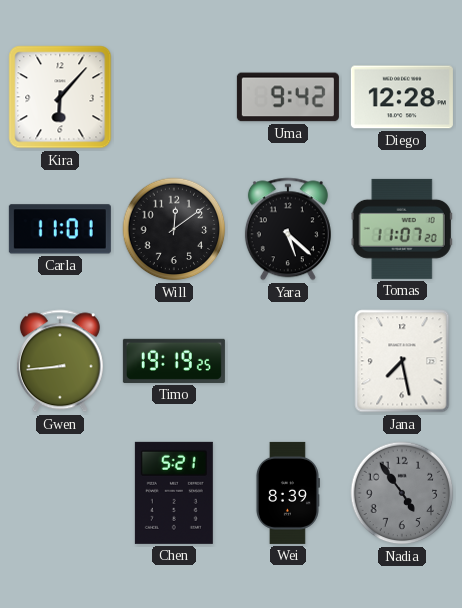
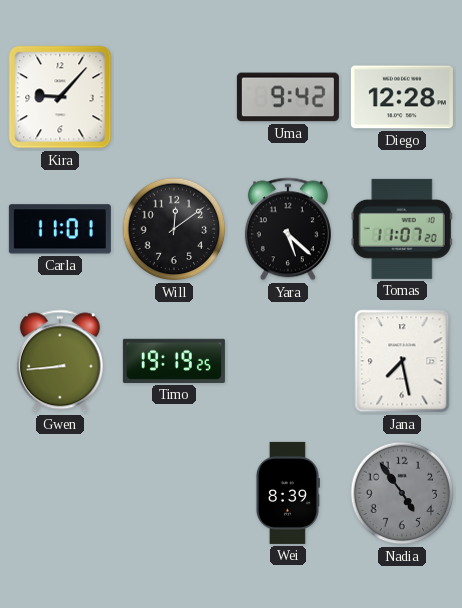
Kira: 6:07 -> 9:07 (60, 97)
Chen: 5:21 -> none (174, 493)
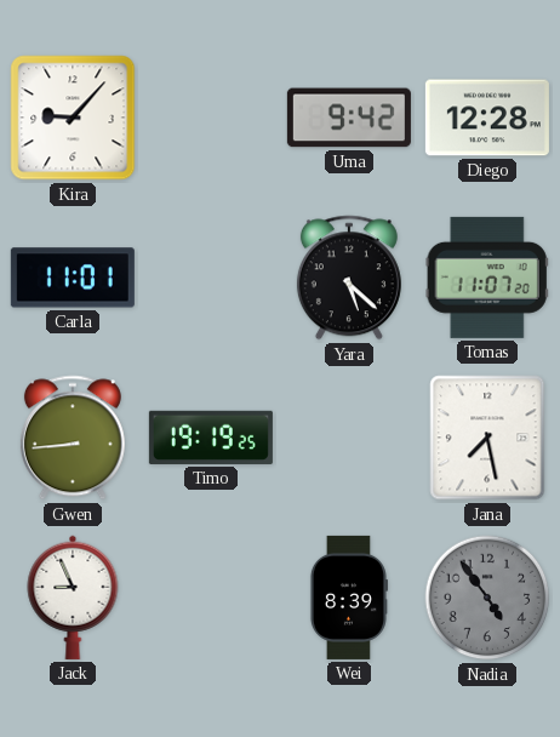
Will: 12:09 -> none (174, 229)
Jack: none -> 8:56 (73, 598)
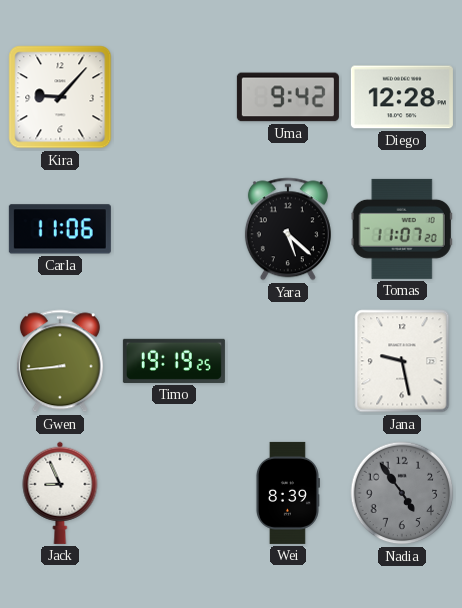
Carla: 11:01 -> 11:06 (60, 229)
Jana: 7:28 -> 9:28 (402, 361)
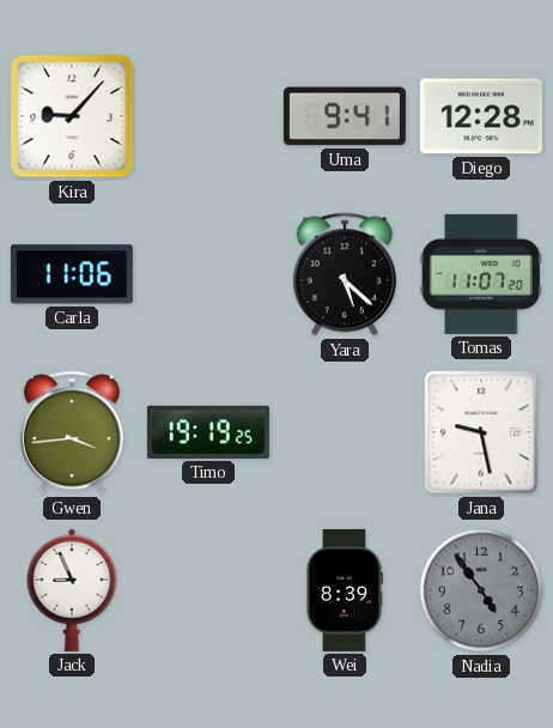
Uma: 9:42 -> 9:41 (345, 116)
Gwen: 8:44 -> 3:44 (72, 432)
